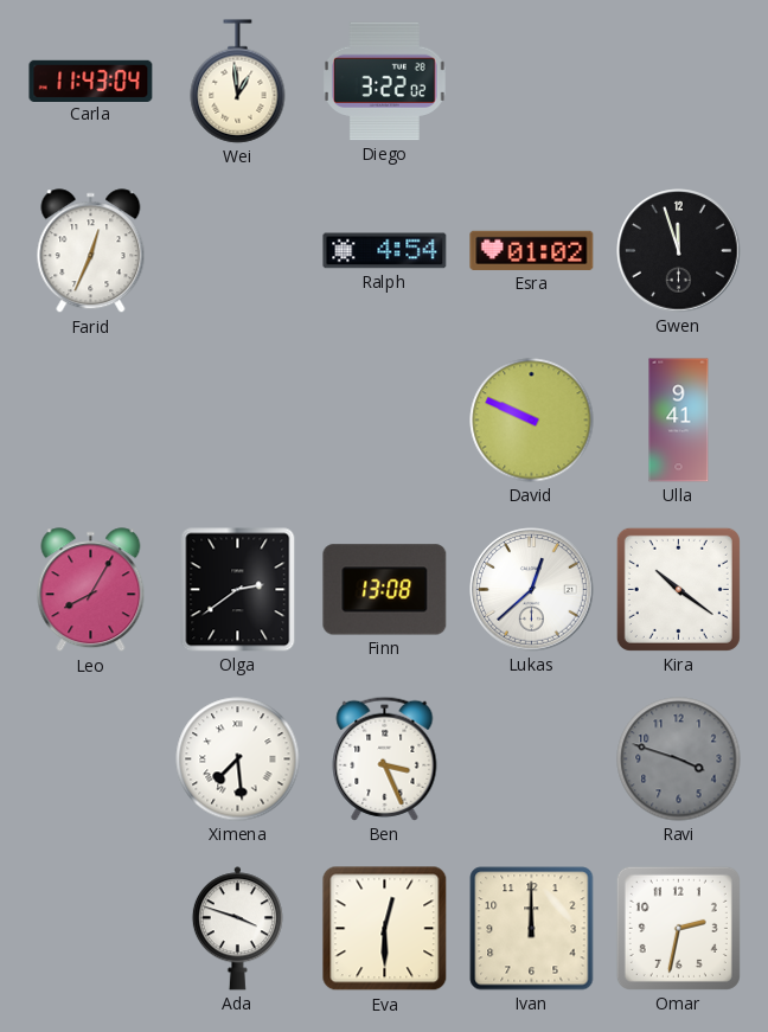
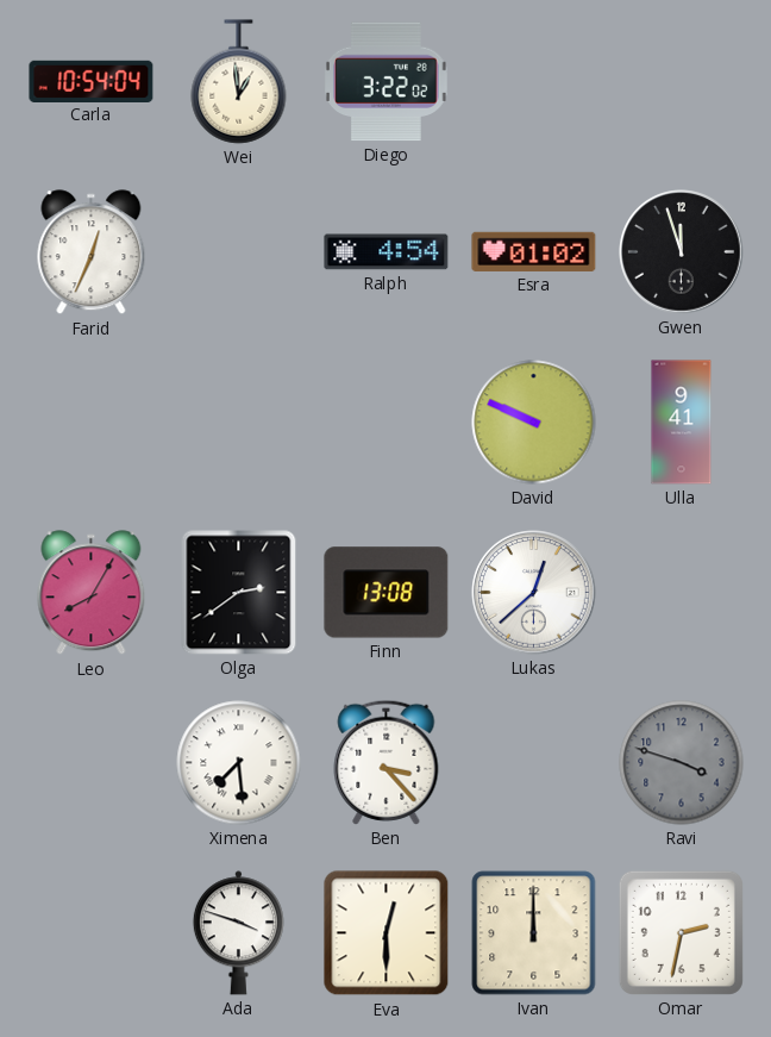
Carla: 11:43 -> 10:54 (92, 81)
Kira: 10:21 -> none (678, 589)
Ben: 3:26 -> 3:23 (387, 762)
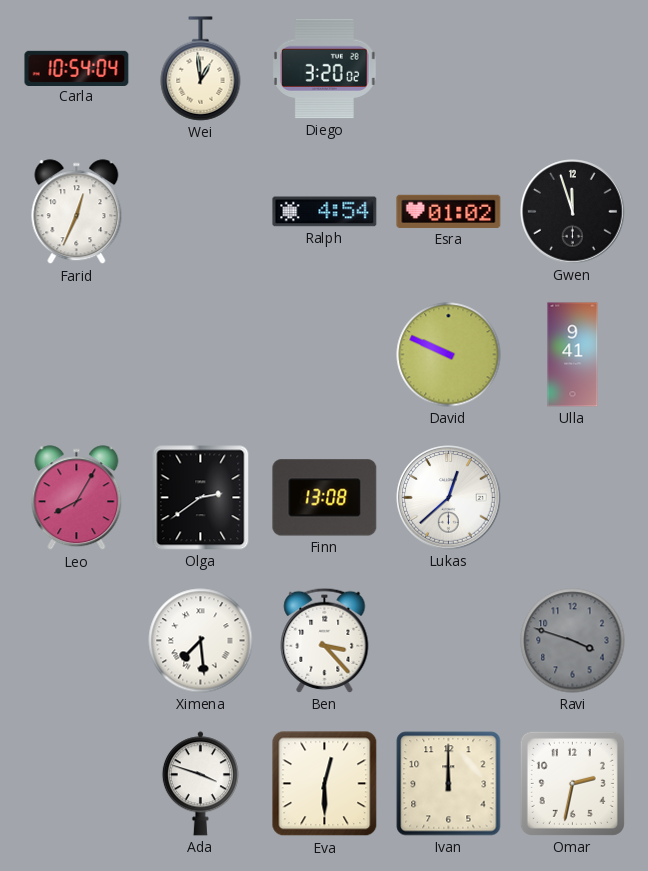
Diego: 3:22 -> 3:20 (325, 69)
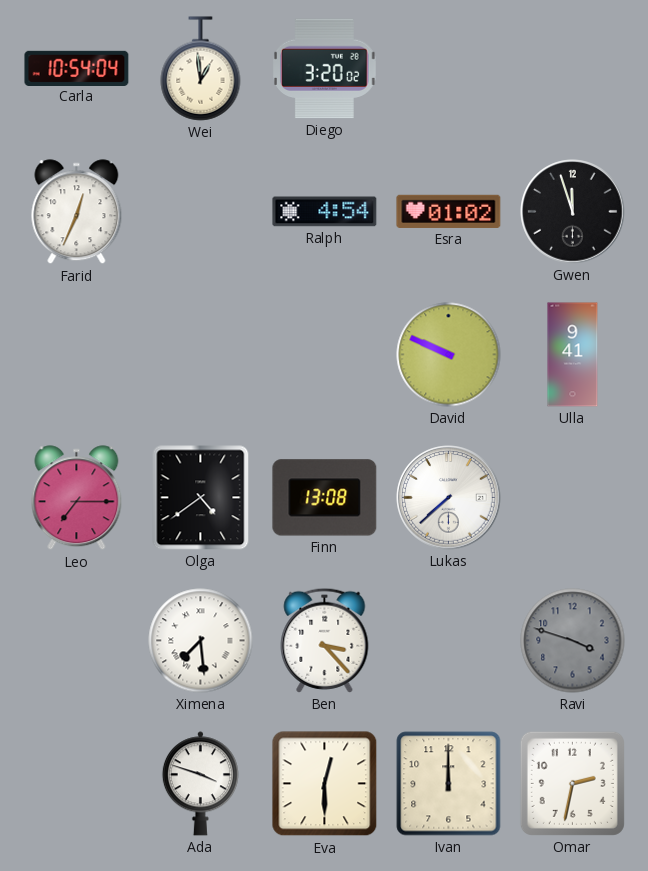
Leo: 8:05 -> 7:15 (77, 498)
Olga: 2:39 -> 4:39 (201, 498)
Lukas: 12:38 -> 7:38 (449, 498)
